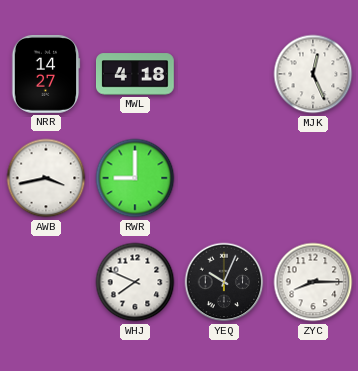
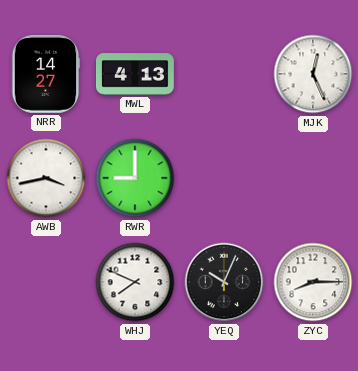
MWL: 4:18 -> 4:13 (136, 74)
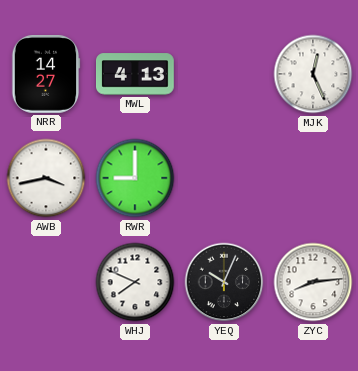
ZYC: 8:15 -> 8:14 (313, 282)
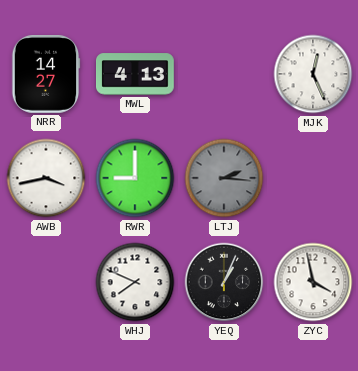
LTJ: none -> 2:16 (224, 178)
YEQ: 10:04 -> 1:04 (224, 282)
ZYC: 8:14 -> 3:58 (313, 282)
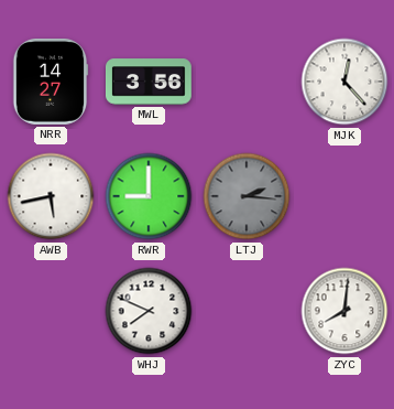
MWL: 4:13 -> 3:56 (150, 82)
MJK: 12:26 -> 12:23 (344, 82)
AWB: 3:43 -> 5:43 (51, 196)
YEQ: 1:04 -> none (224, 282)
ZYC: 3:58 -> 8:01 (344, 311)
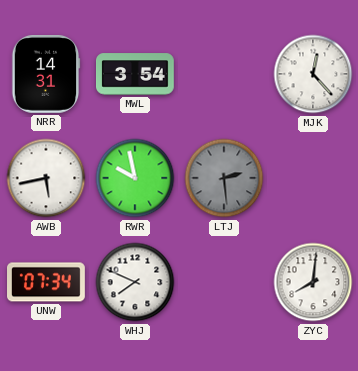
NRR: 14:27 -> 14:31 (46, 75)
MWL: 3:56 -> 3:54 (136, 74)
RWR: 9:00 -> 9:58 (135, 178)
LTJ: 2:16 -> 2:29 (224, 178)
UNW: none -> 07:34 (47, 282)
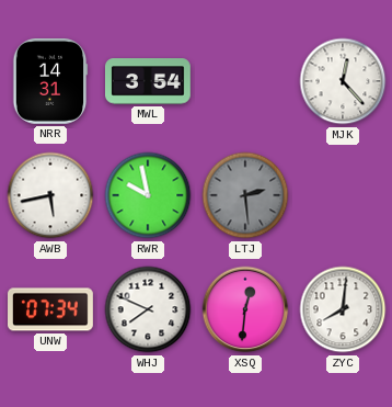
XSQ: none -> 12:31 (245, 309)
